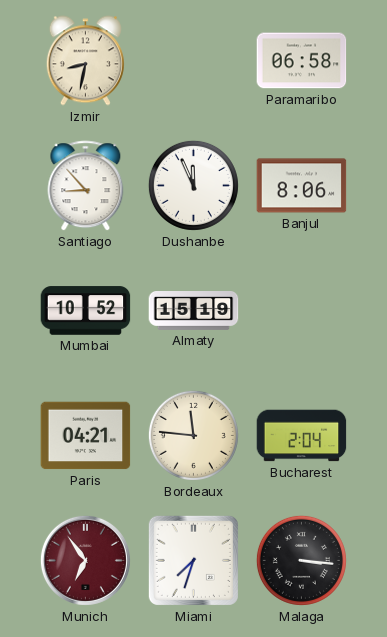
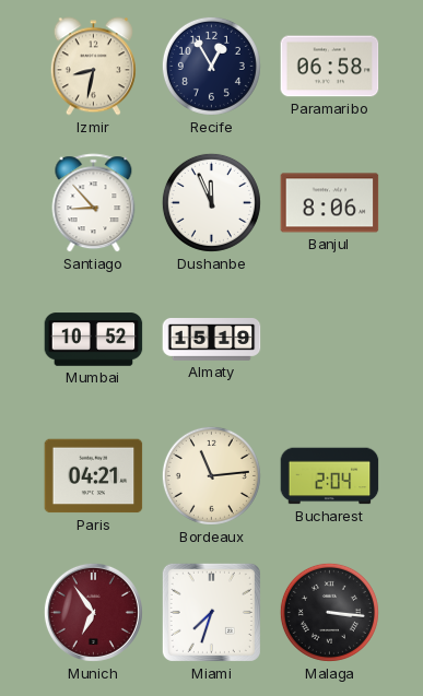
Recife: none -> 12:55 (211, 66)
Bordeaux: 11:46 -> 11:14 (211, 475)
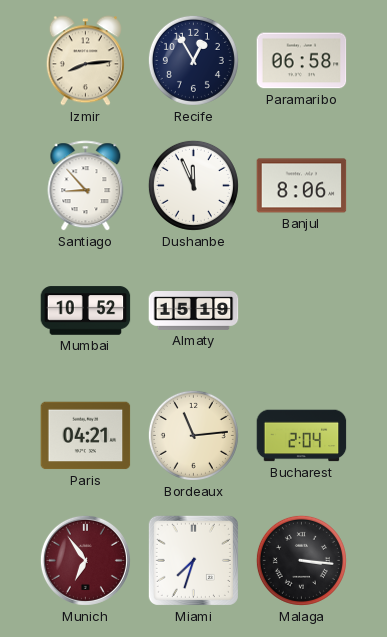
Izmir: 8:32 -> 8:14 (85, 61)
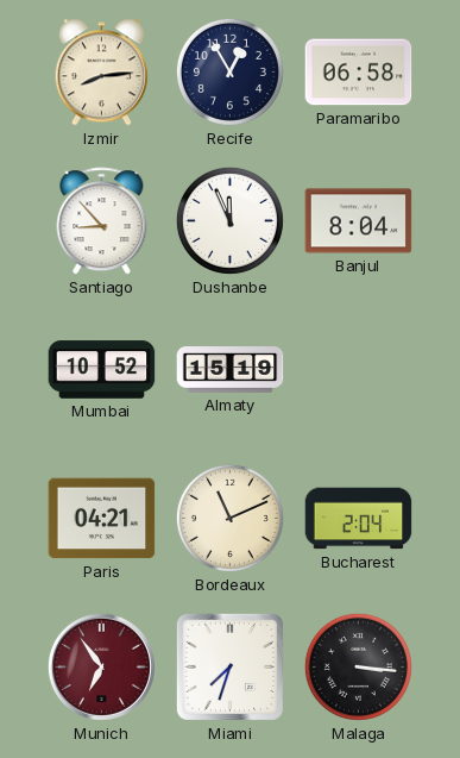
Banjul: 8:06 -> 8:04 (359, 221)
Bordeaux: 11:14 -> 11:11 (229, 518)
